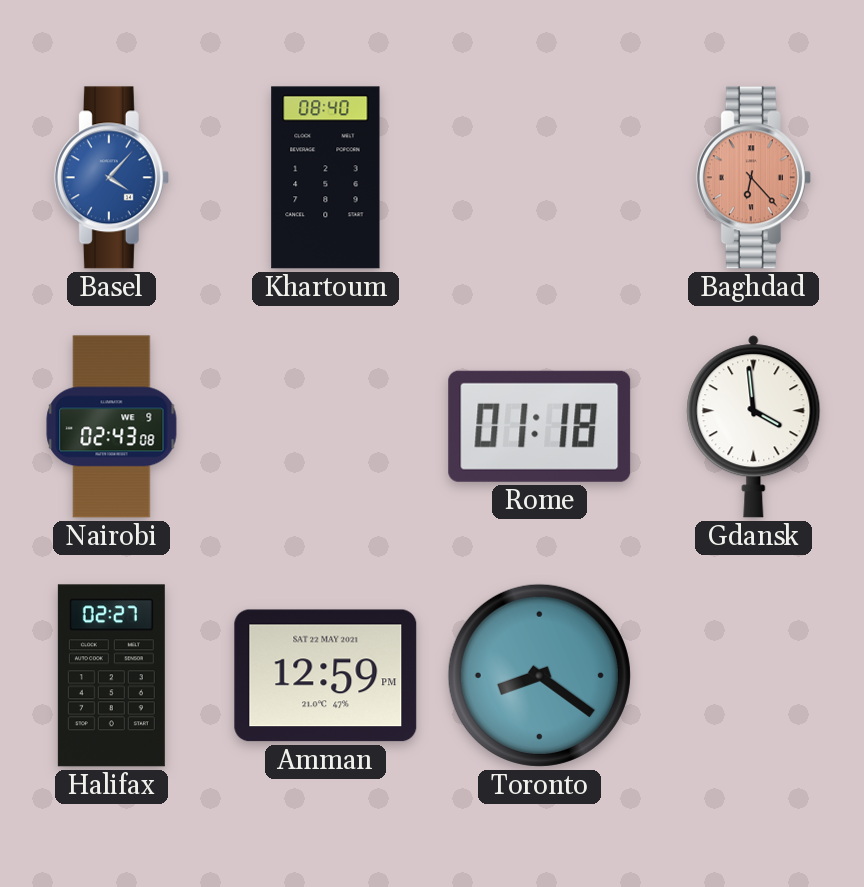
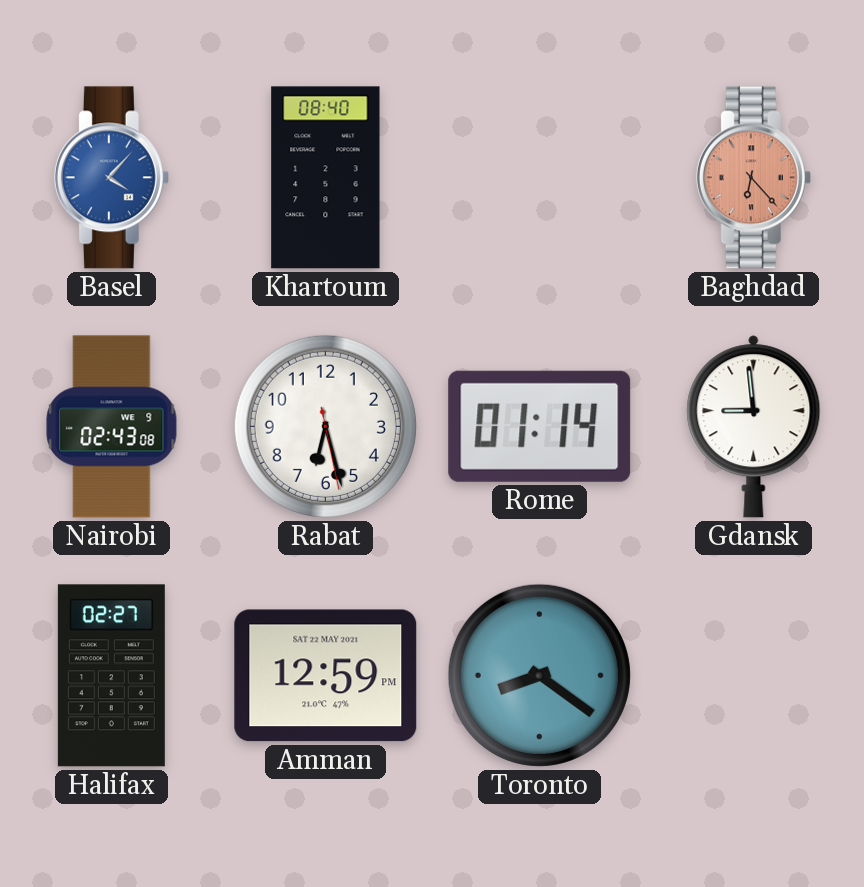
Rabat: none -> 6:27 (325, 426)
Rome: 01:18 -> 01:14 (540, 426)
Gdansk: 3:59 -> 8:59 (754, 427)
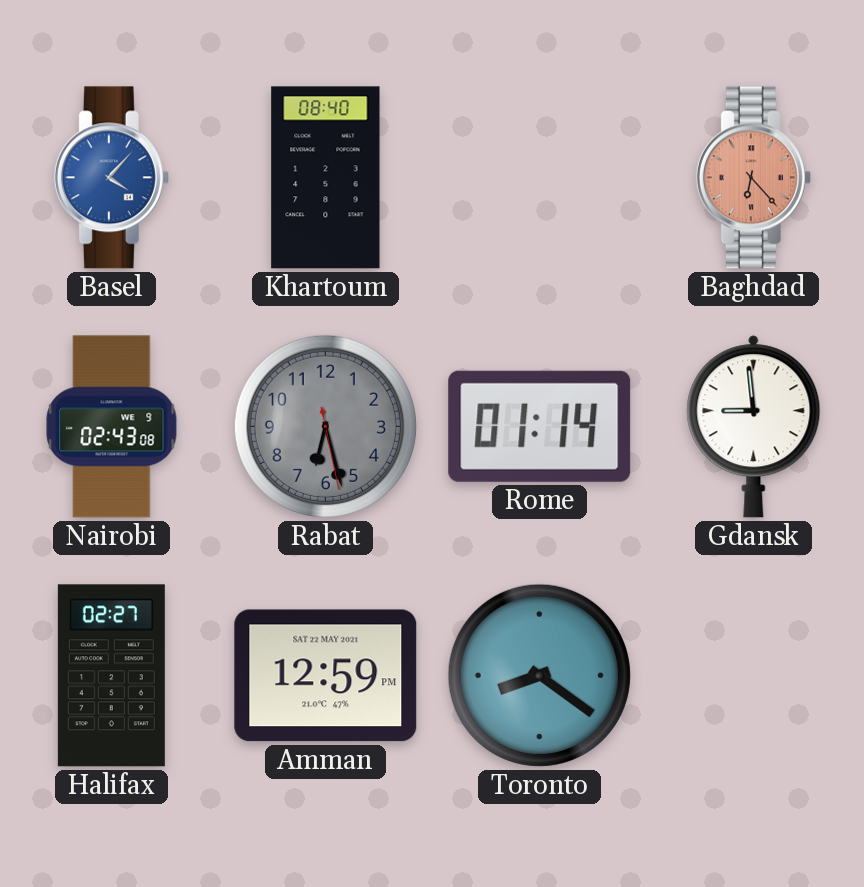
Rabat dial: white -> grey (325, 426)
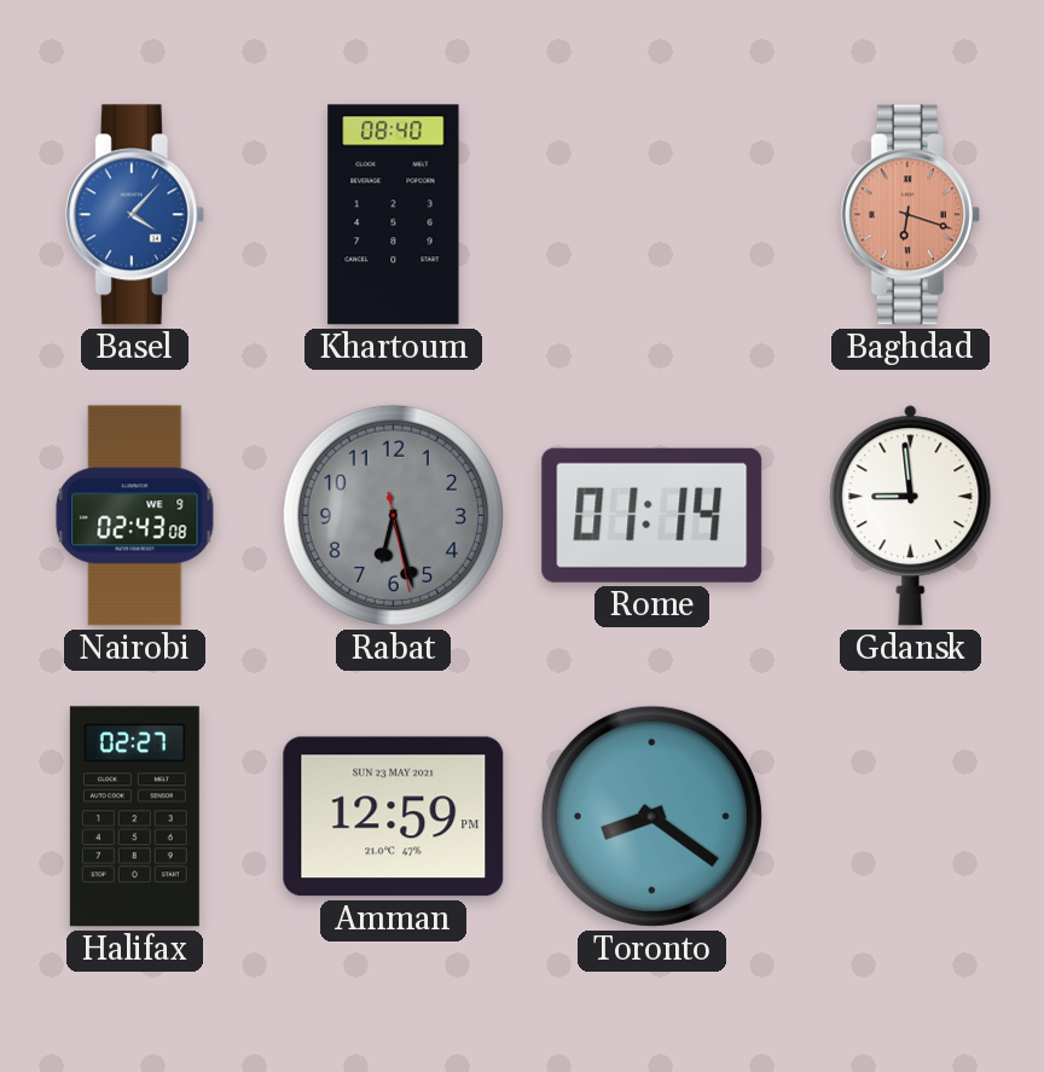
Baghdad: 6:23 -> 6:18 (910, 215)
Amman date: SAT 22 MAY 2021 -> SUN 23 MAY 2021 (394, 817)
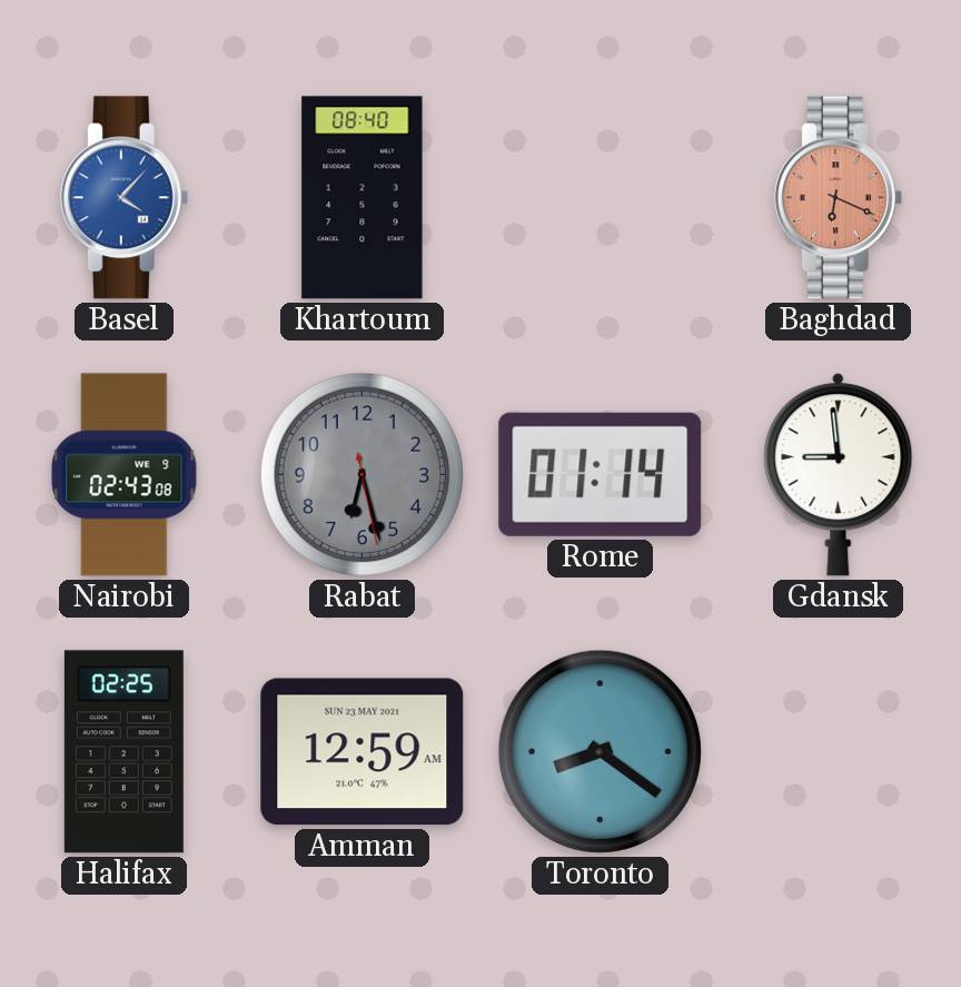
Baghdad: 6:18 -> 6:19 (838, 198)
Halifax: 02:27 -> 02:25 (123, 752)
Amman: 12:59 PM -> 12:59 AM (363, 752)
